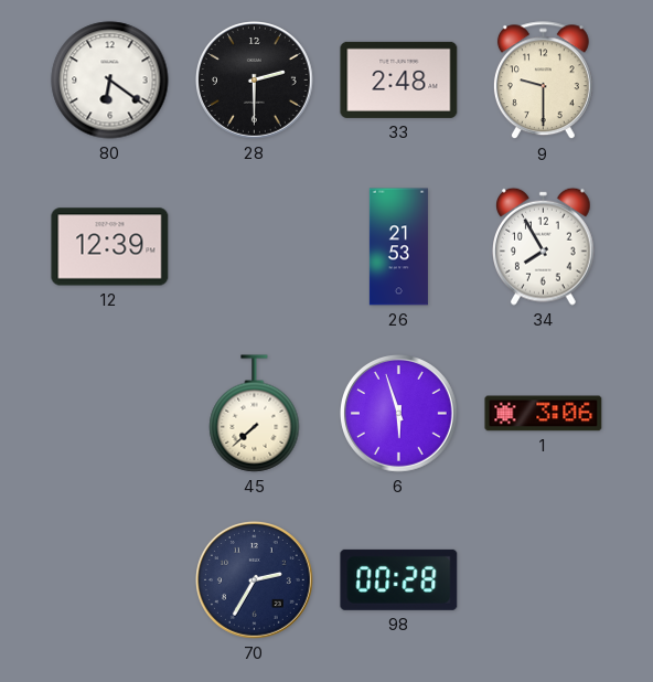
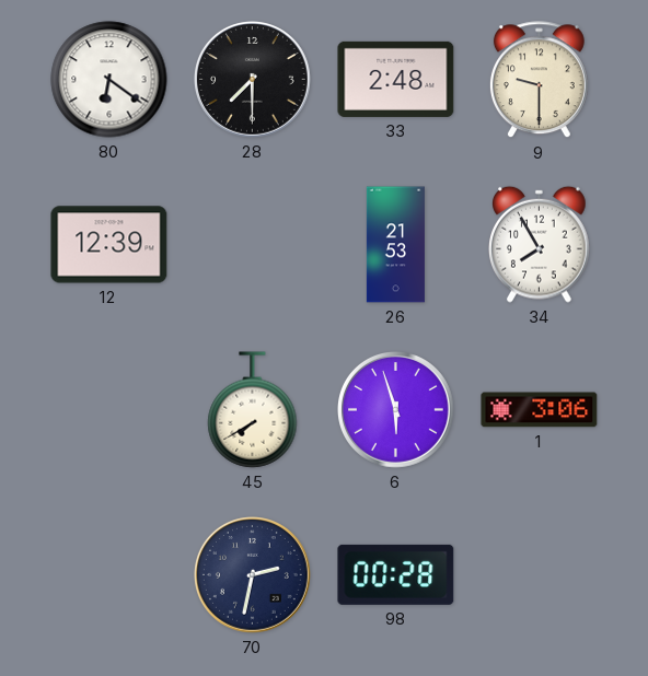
28: 2:30 -> 7:30 (253, 80)
45: 7:38 -> 7:40 (253, 410)
70: 2:35 -> 2:32 (253, 575)
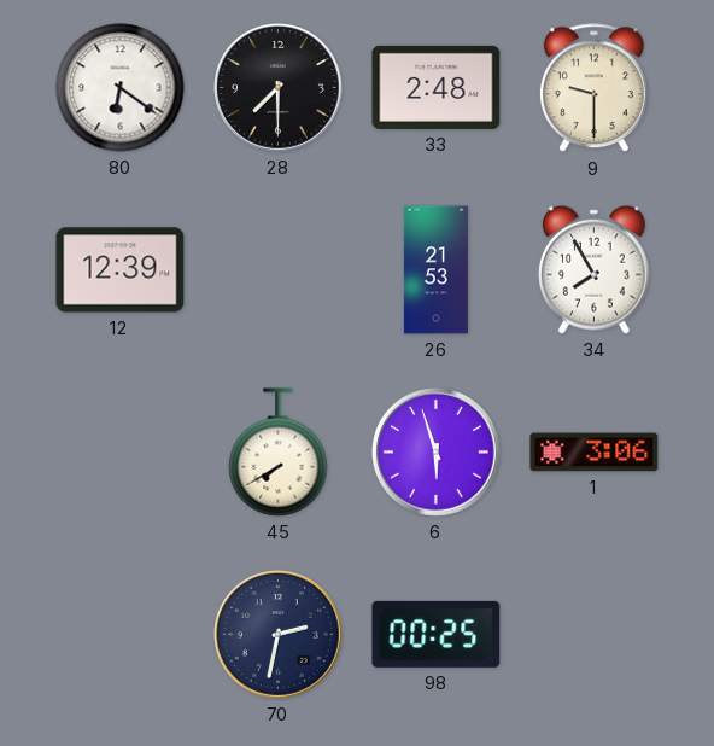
98: 00:28 -> 00:25 (437, 634)
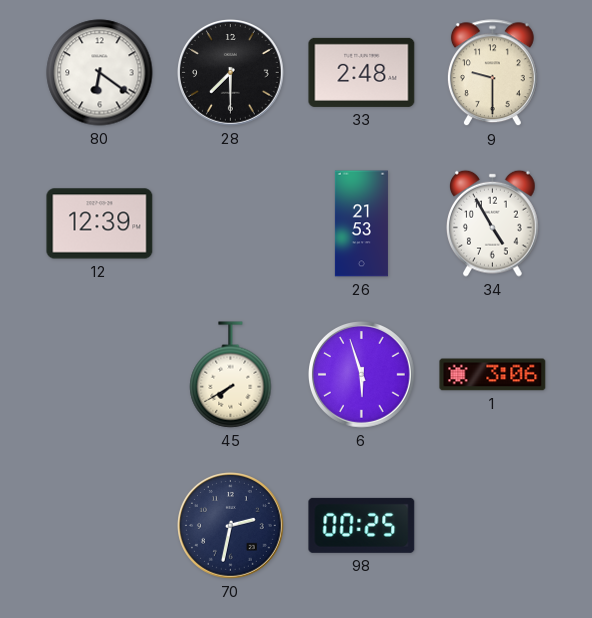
34: 7:55 -> 4:55 (493, 223)
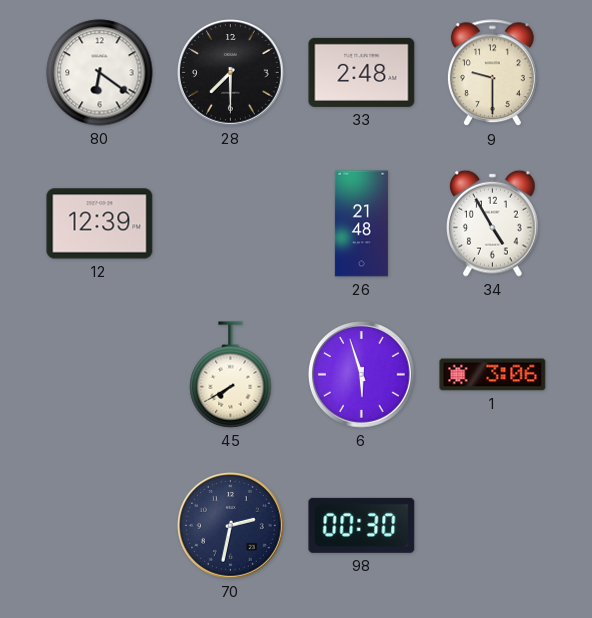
26: 21:53 -> 21:48 (361, 224)
98: 00:25 -> 00:30 (362, 525)
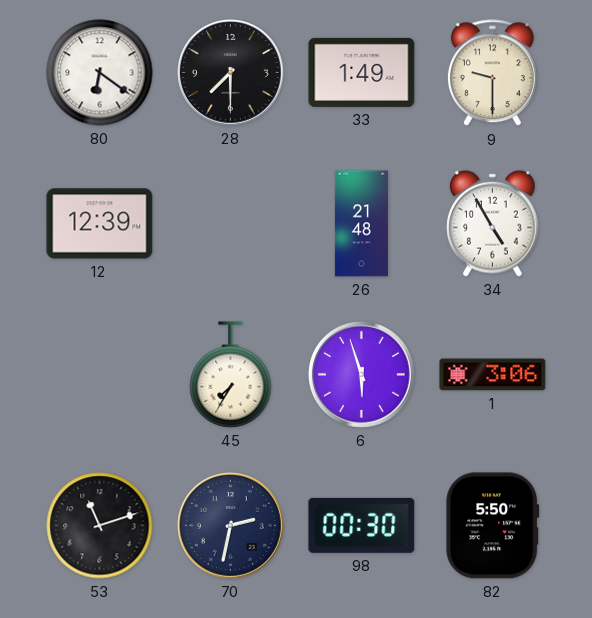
33: 2:48 -> 1:49 (362, 72)
45: 7:40 -> 7:35 (231, 375)
53: none -> 11:12 (100, 526)
82: none -> 5:50 (493, 526)
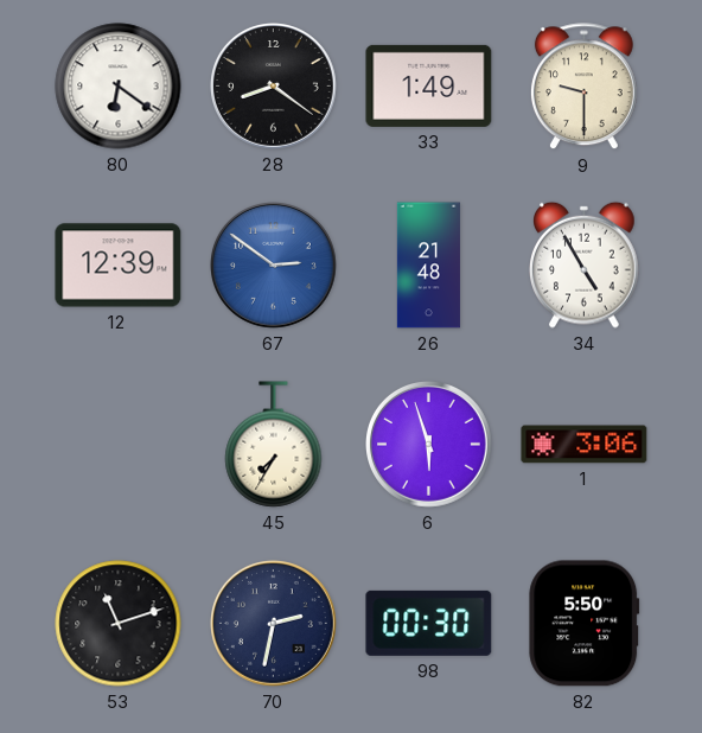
28: 7:30 -> 8:21 (274, 87)
67: none -> 2:51 (274, 266)
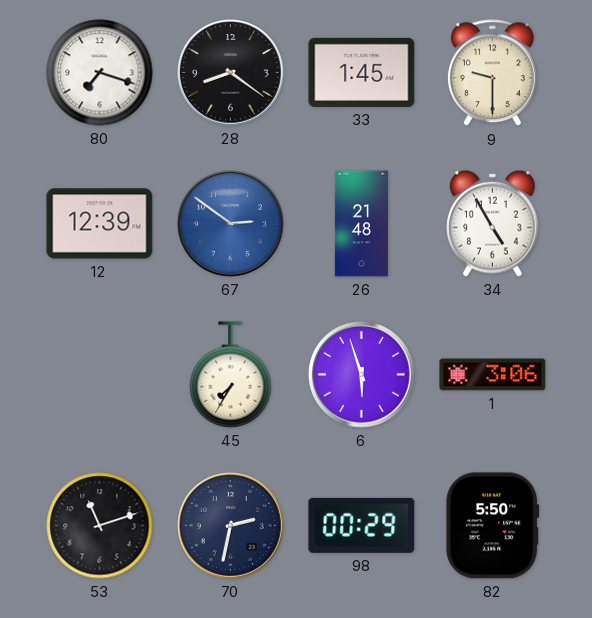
80: 6:21 -> 7:18 (100, 73)
33: 1:49 -> 1:45 (362, 72)
98: 00:30 -> 00:29 (362, 525)
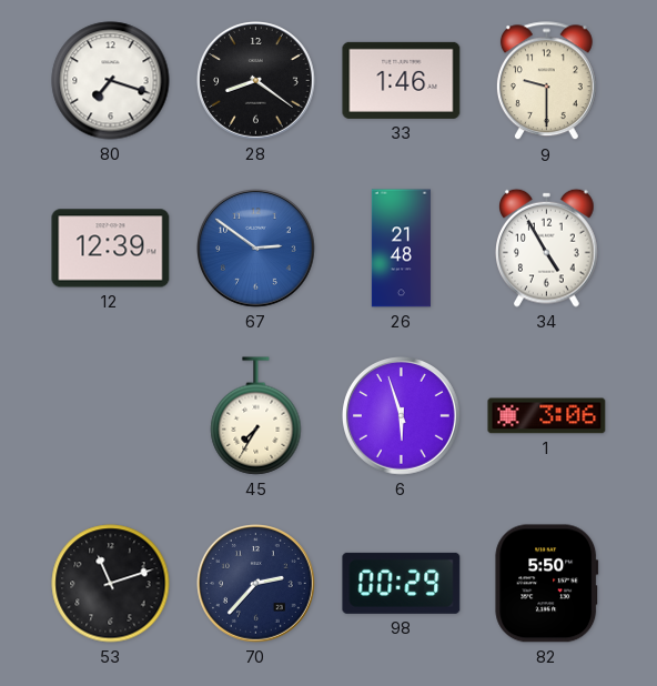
33: 1:45 -> 1:46 (402, 80)
70: 2:32 -> 2:37 (256, 584)
